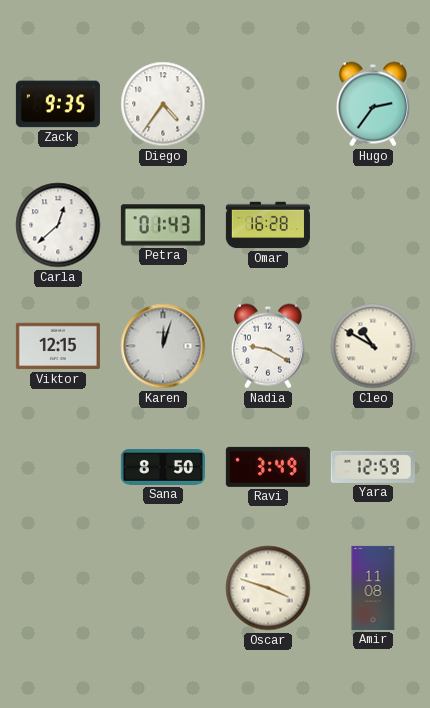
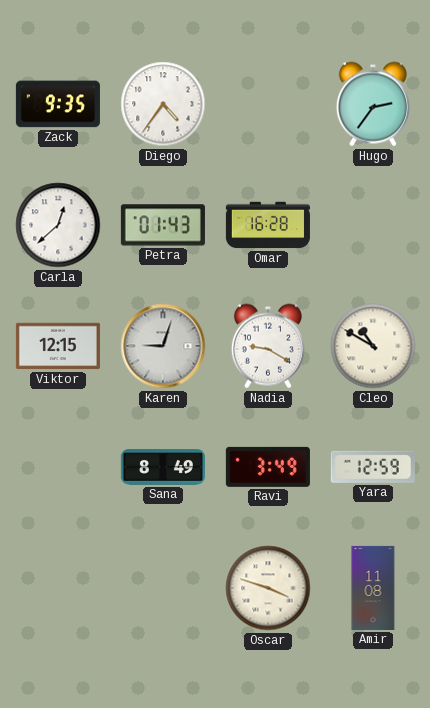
Karen: 12:03 -> 9:03 (163, 346)
Sana: 8:50 -> 8:49 (163, 467)
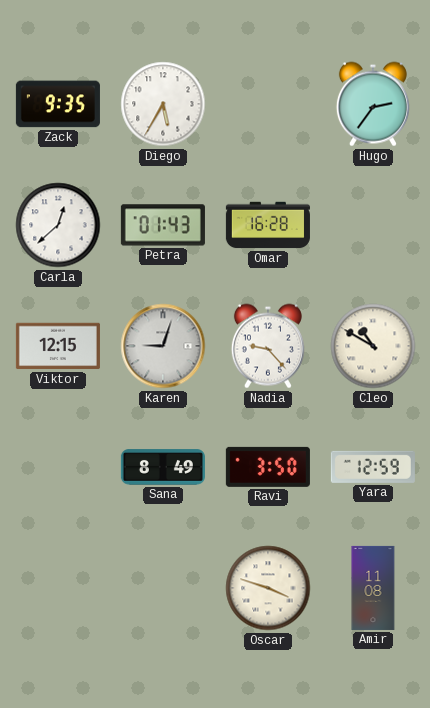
Diego: 4:36 -> 5:35 (163, 104)
Nadia: 9:20 -> 9:23 (268, 346)
Ravi: 3:49 -> 3:50 (268, 467)
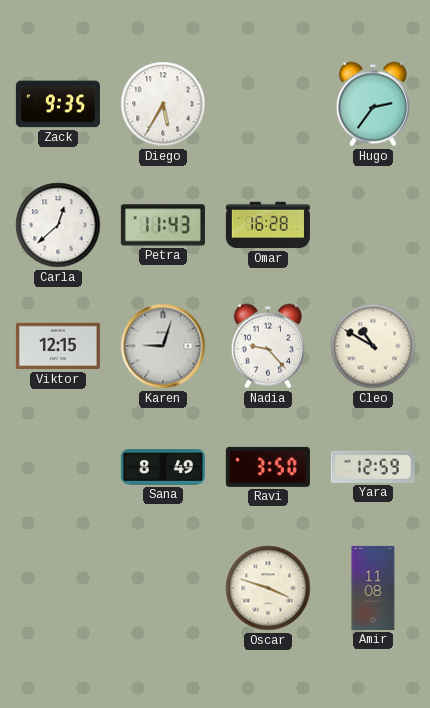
Petra: 01:43 -> 11:43 (163, 225)
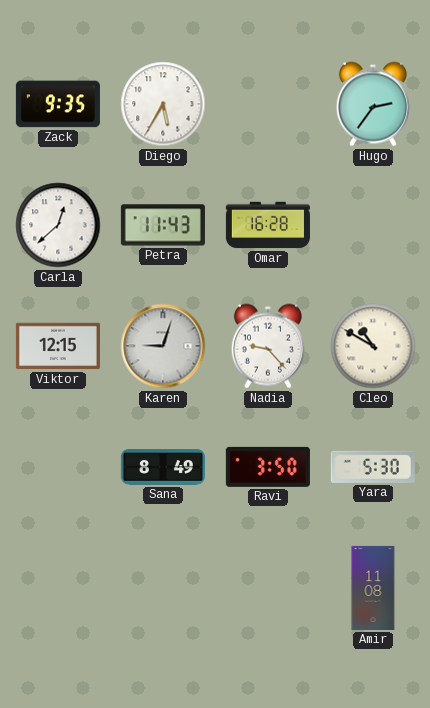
Yara: 12:59 -> 5:30 (373, 467)
Oscar: 3:48 -> none (268, 588)
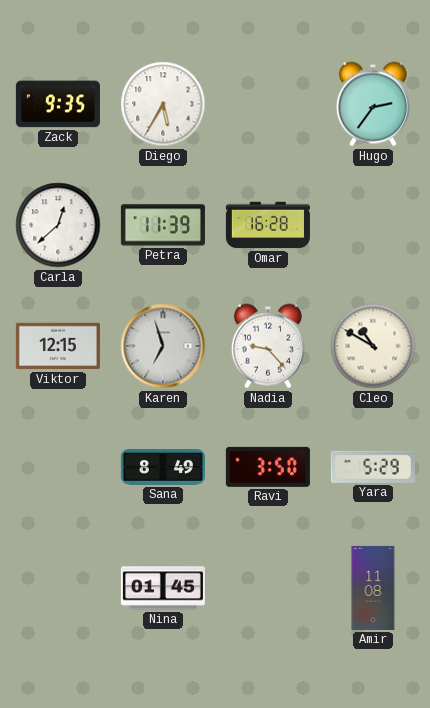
Petra: 11:43 -> 11:39 (163, 225)
Karen: 9:03 -> 6:57 (163, 346)
Yara: 5:30 -> 5:29 (373, 467)
Nina: none -> 01:45 (163, 588)
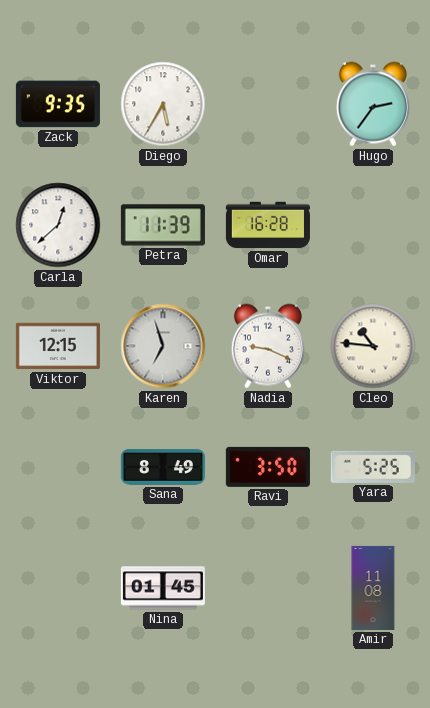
Nadia: 9:23 -> 9:19 (268, 346)
Cleo: 10:50 -> 10:46 (373, 346)
Yara: 5:29 -> 5:25 (373, 467)
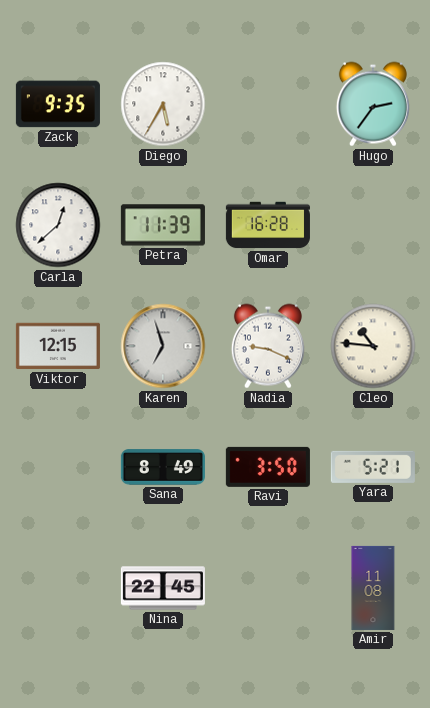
Yara: 5:25 -> 5:21 (373, 467)
Nina: 01:45 -> 22:45 (163, 588)
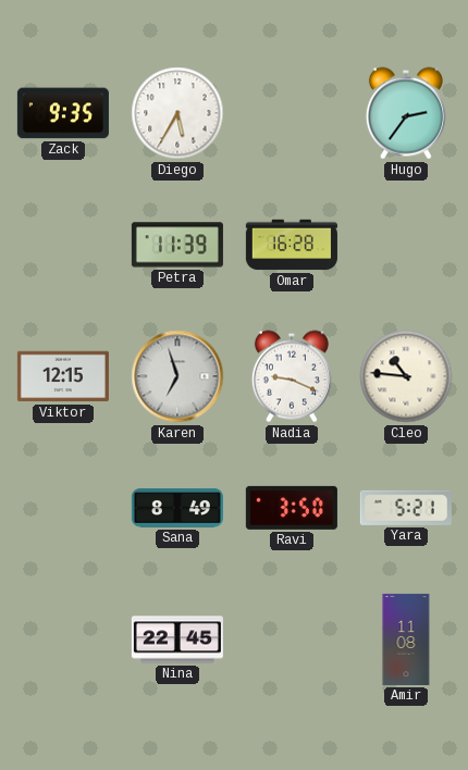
Carla: 12:38 -> none (58, 225)
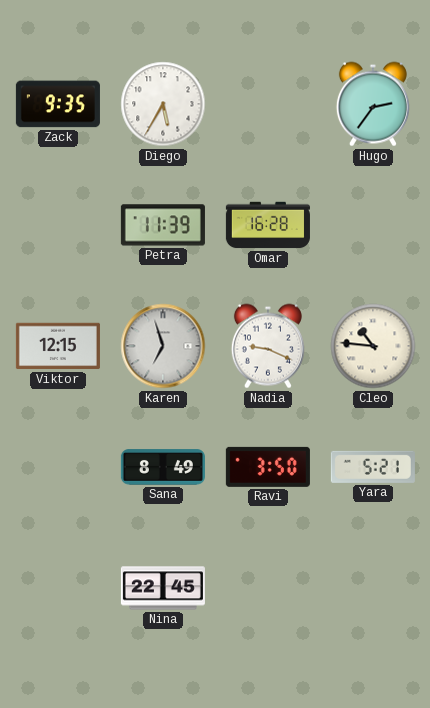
Amir: 11:08 -> none (406, 639)
